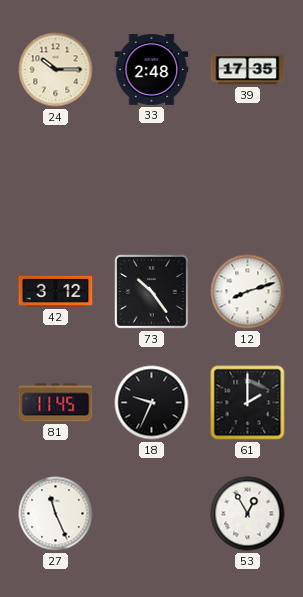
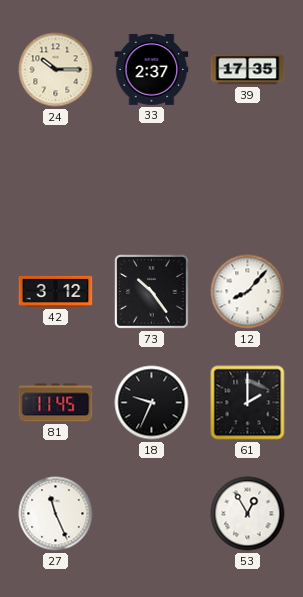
33: 2:48 -> 2:37 (152, 70)
12: 8:12 -> 8:07 (248, 292)
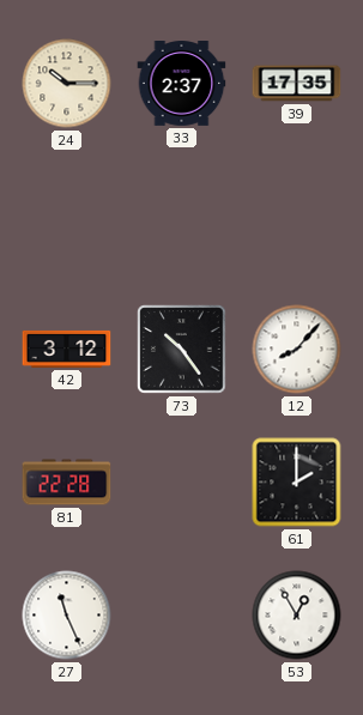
81: 11:45 -> 22:28 (67, 483)
18: 9:34 -> none (152, 403)
